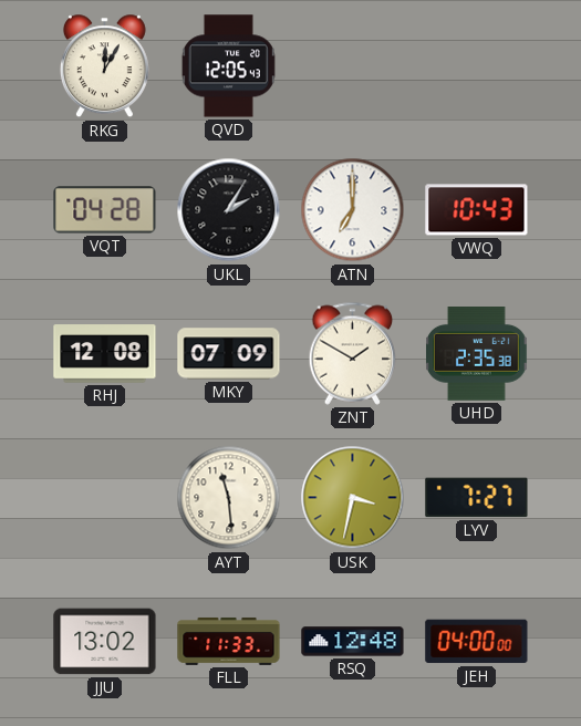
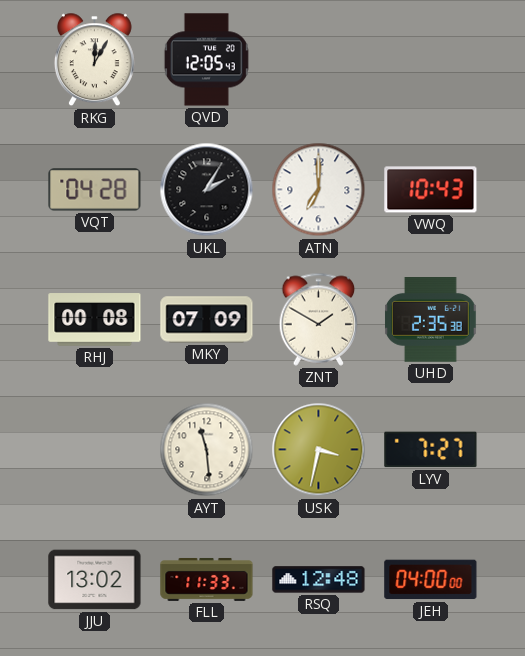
RHJ: 12:08 -> 00:08 (95, 320)
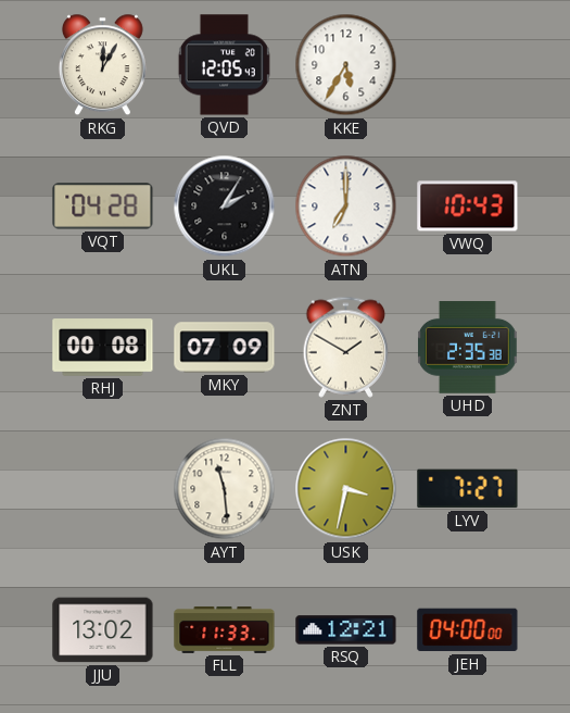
KKE: none -> 5:35 (346, 65)
RSQ: 12:48 -> 12:21 (346, 630)
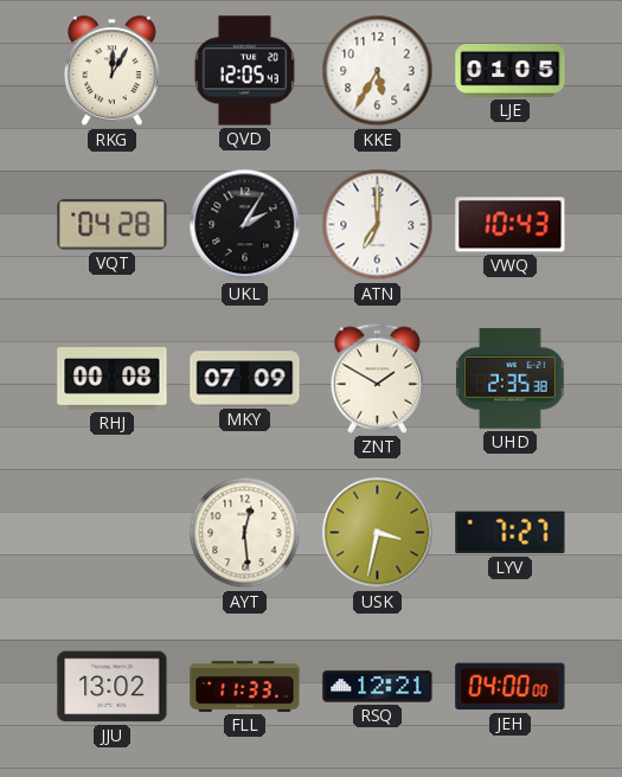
LJE: none -> 01:05 (511, 71)
AYT: 11:29 -> 12:29 (245, 533)
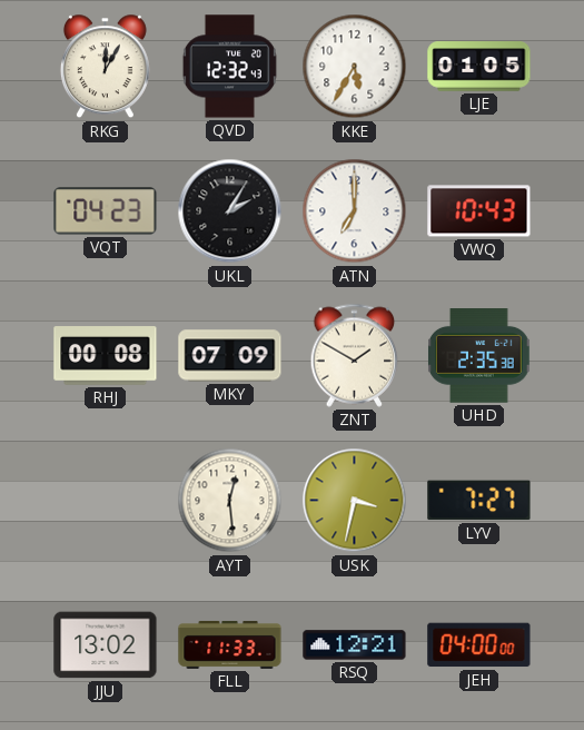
QVD: 12:05 -> 12:32 (229, 67)
VQT: 04:28 -> 04:23 (106, 211)
